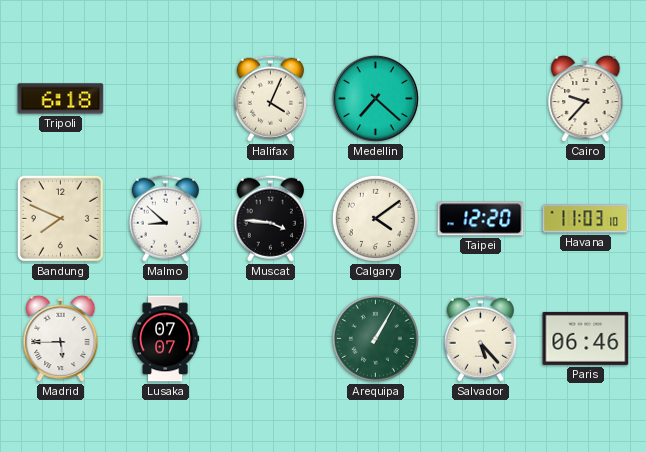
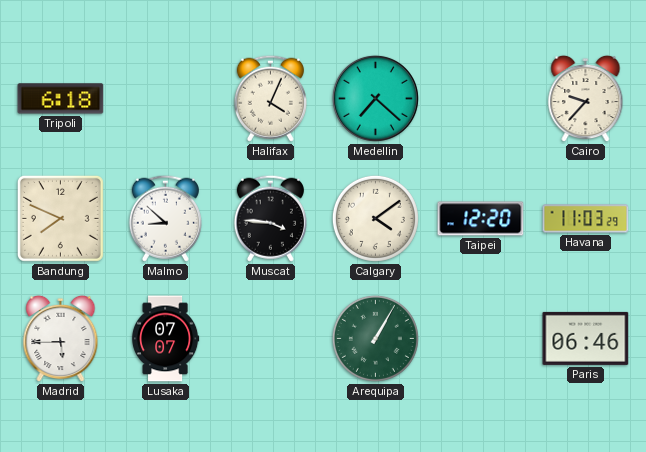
Havana: 11:03:10 -> 11:03:29 (586, 219)
Salvador: 5:23 -> none (480, 338)
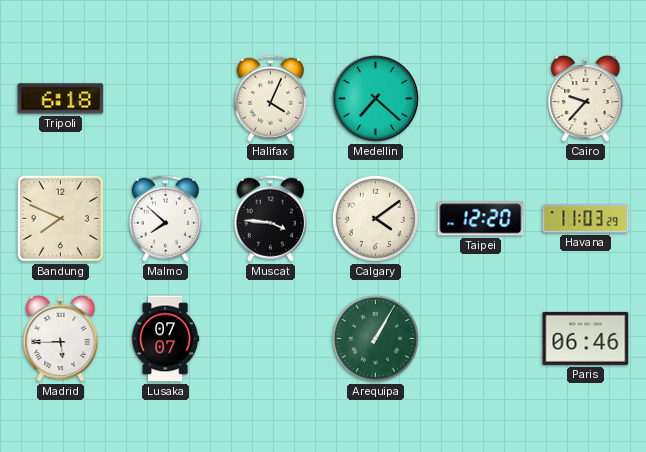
Malmo: 8:52 -> 7:52 (165, 218)
